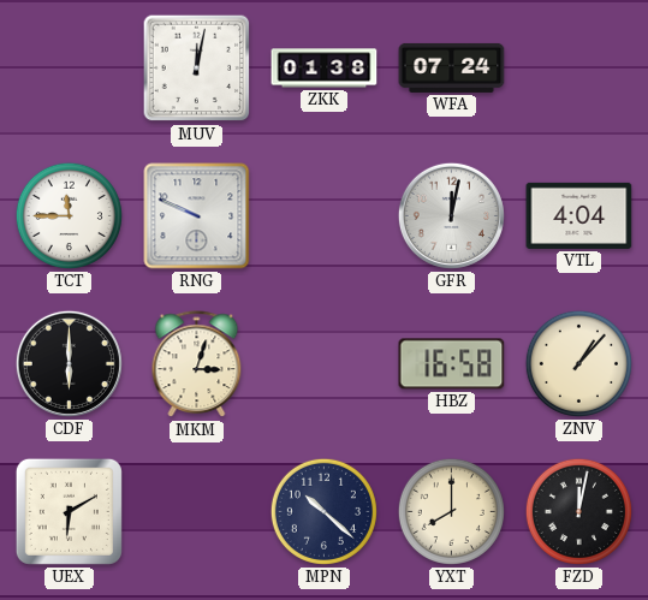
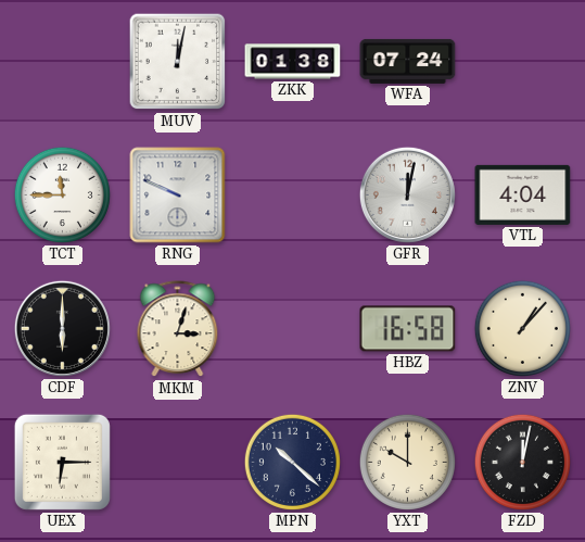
UEX: 6:10 -> 6:15 (62, 462)
YXT: 8:00 -> 10:00 (407, 462)
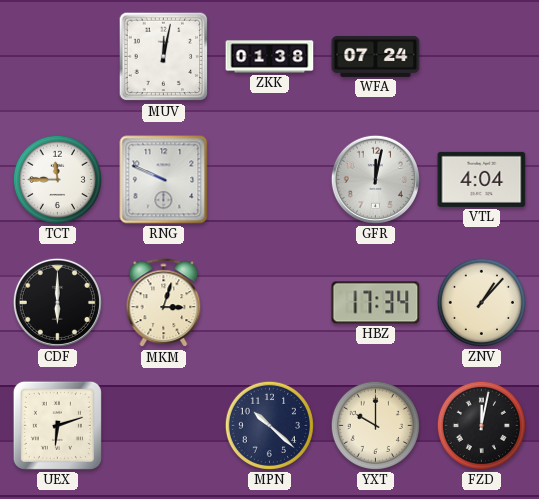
HBZ: 16:58 -> 17:34 (376, 303)
UEX: 6:15 -> 6:12 (57, 425)
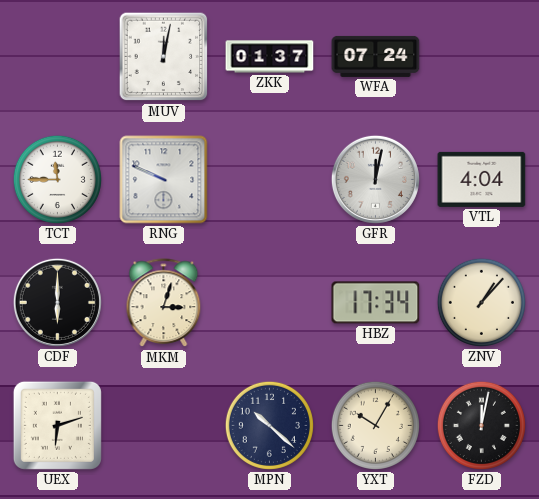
ZKK: 01:38 -> 01:37 (270, 57)
YXT: 10:00 -> 10:05 (375, 425)
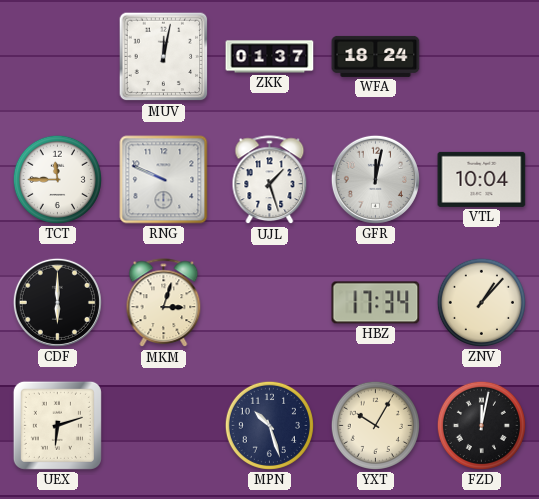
WFA: 07:24 -> 18:24 (376, 56)
UJL: none -> 1:27 (270, 180)
VTL: 4:04 -> 10:04 (482, 179)
MPN: 10:22 -> 10:27 (269, 425)
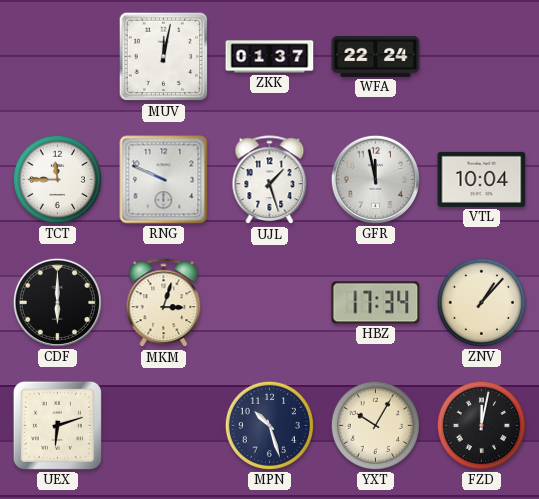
WFA: 18:24 -> 22:24 (376, 56)
GFR: 12:02 -> 11:58 (375, 179)
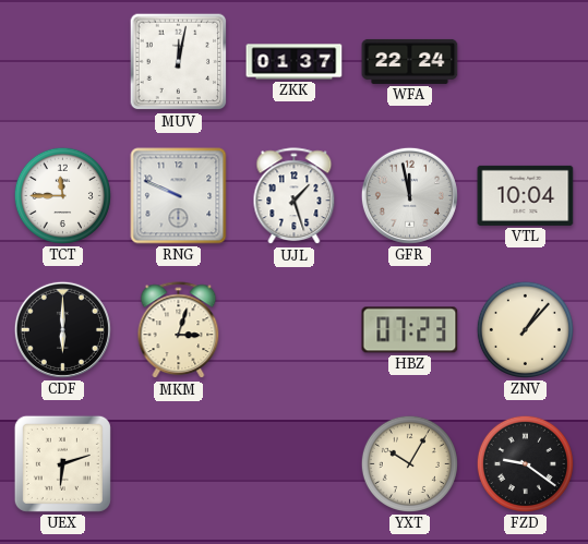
HBZ: 17:34 -> 07:23 (410, 330)
MPN: 10:27 -> none (269, 425)
FZD: 12:02 -> 9:21 (525, 463)
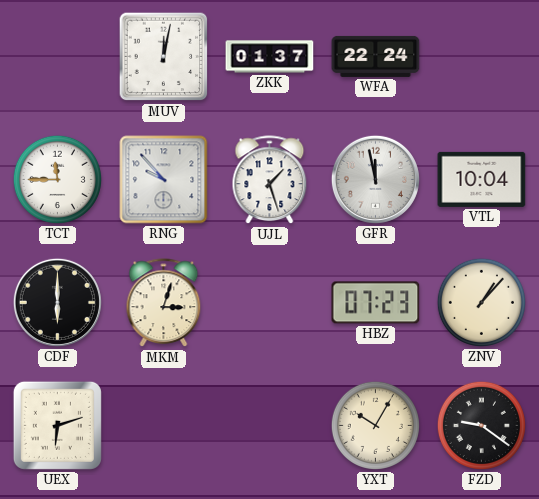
RNG: 9:49 -> 9:53 (164, 180)
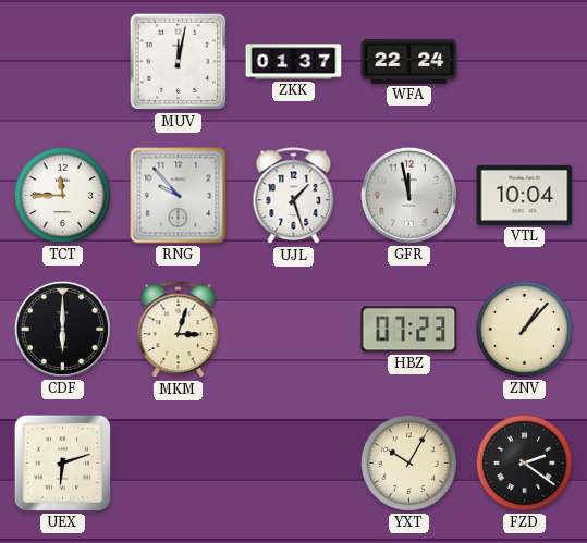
FZD: 9:21 -> 2:21 (524, 462)
